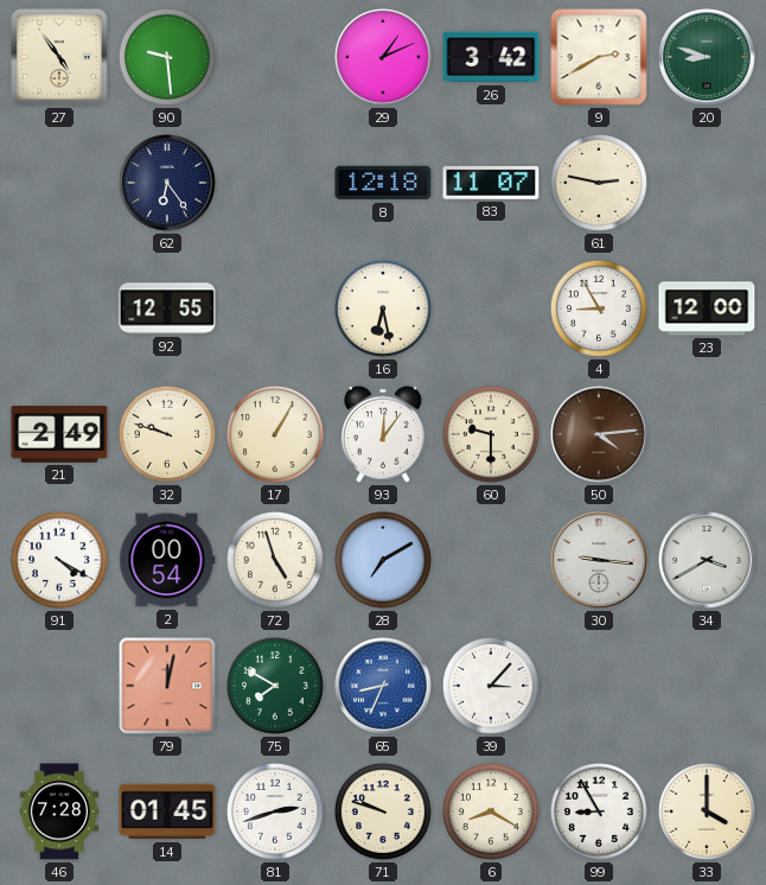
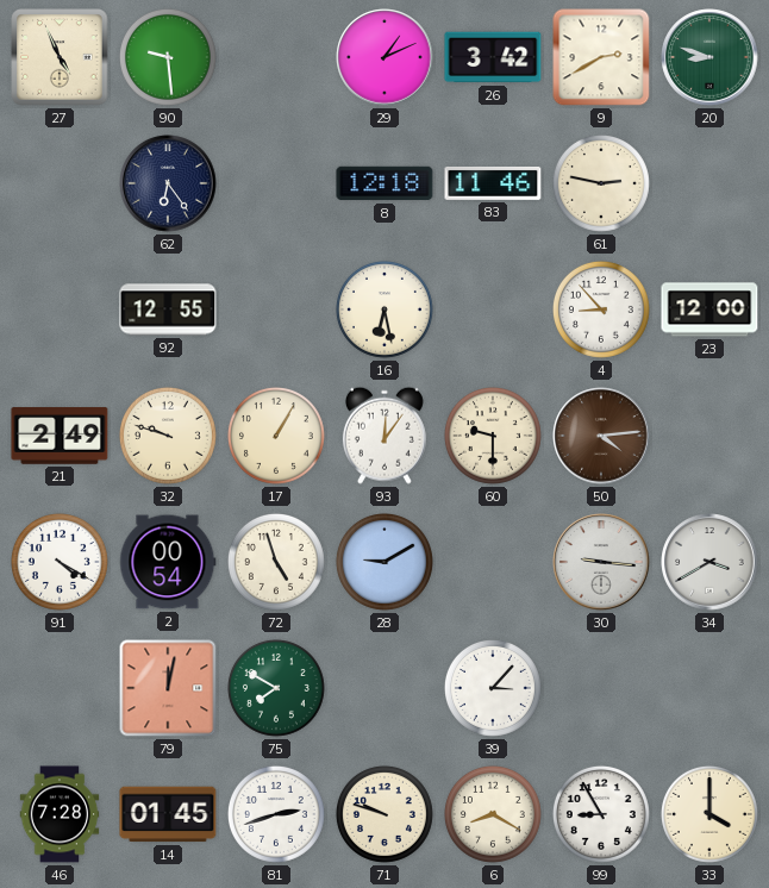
27: 4:54 -> 4:56 (60, 57)
83: 11:07 -> 11:46 (493, 183)
4: 8:55 -> 8:53 (601, 309)
28: 7:10 -> 9:10 (384, 562)
65: 8:34 -> none (383, 686)
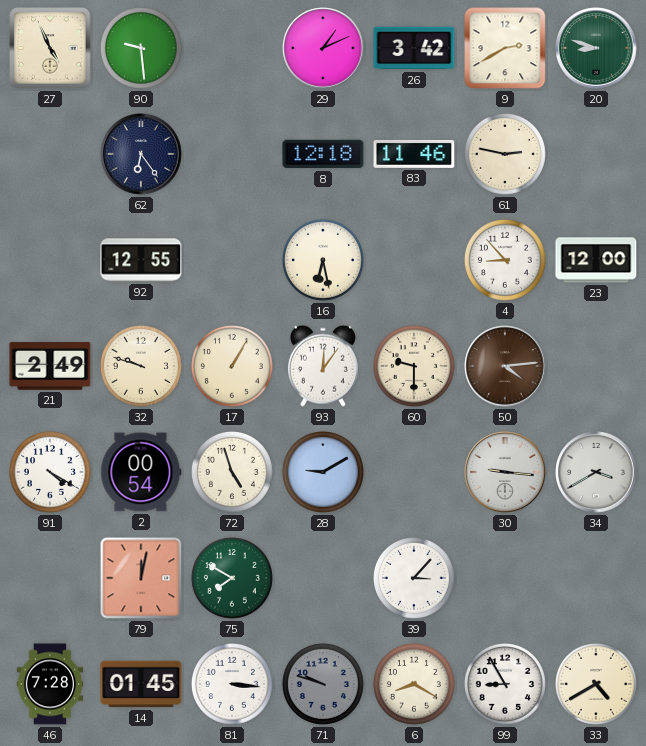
81: 2:42 -> 3:16 (232, 684)
71 dial: cream -> grey (323, 684)
33: 4:00 -> 4:40 (596, 684)
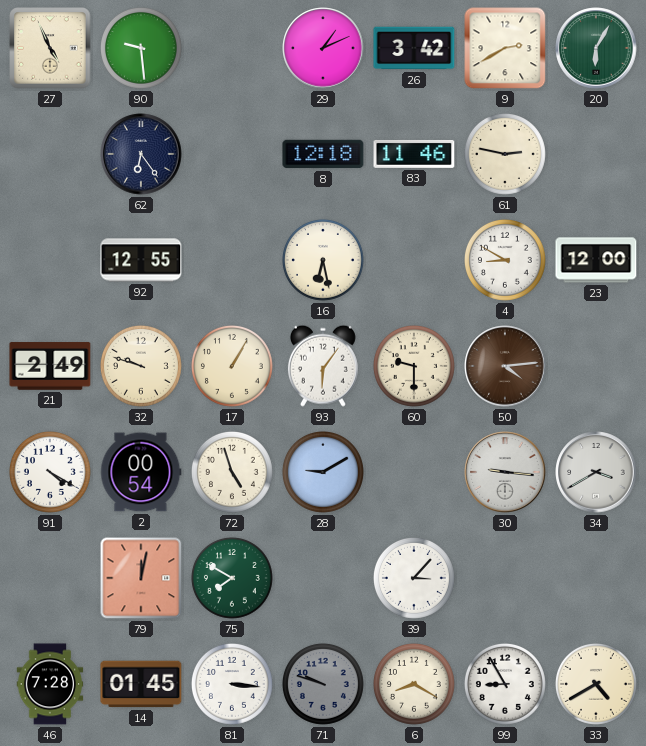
20: 8:48 -> 6:05 (596, 48)
4: 8:53 -> 8:50 (505, 260)
93: 12:06 -> 6:06 (323, 366)
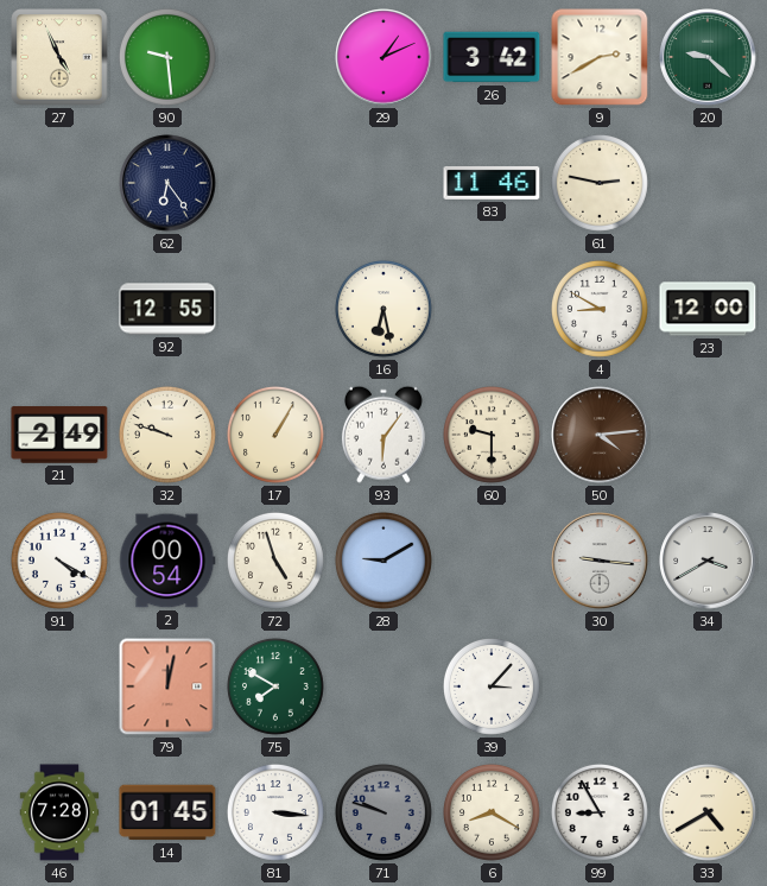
20: 6:05 -> 9:22 (708, 57)
8: 12:18 -> none (323, 154)
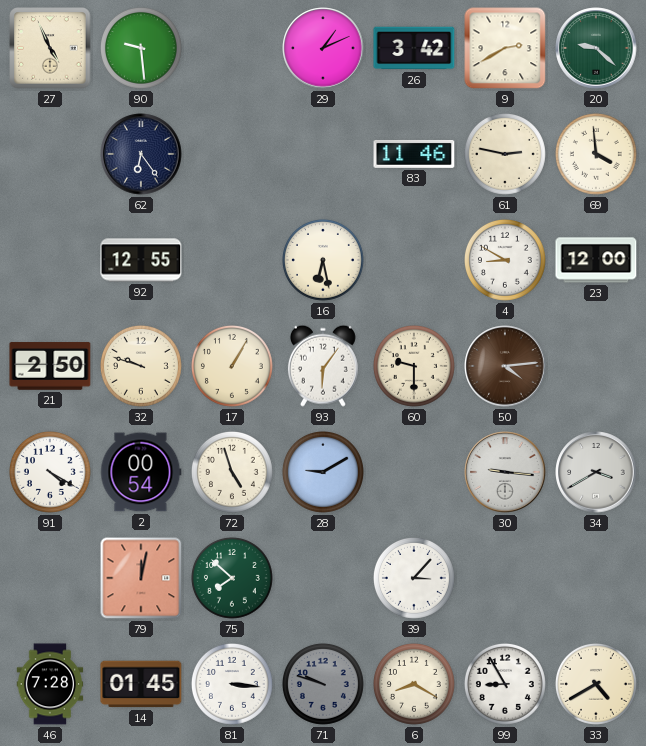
69: none -> 3:59 (596, 154)
21: 2:49 -> 2:50 (50, 366)
75: 7:50 -> 7:52 (232, 578)
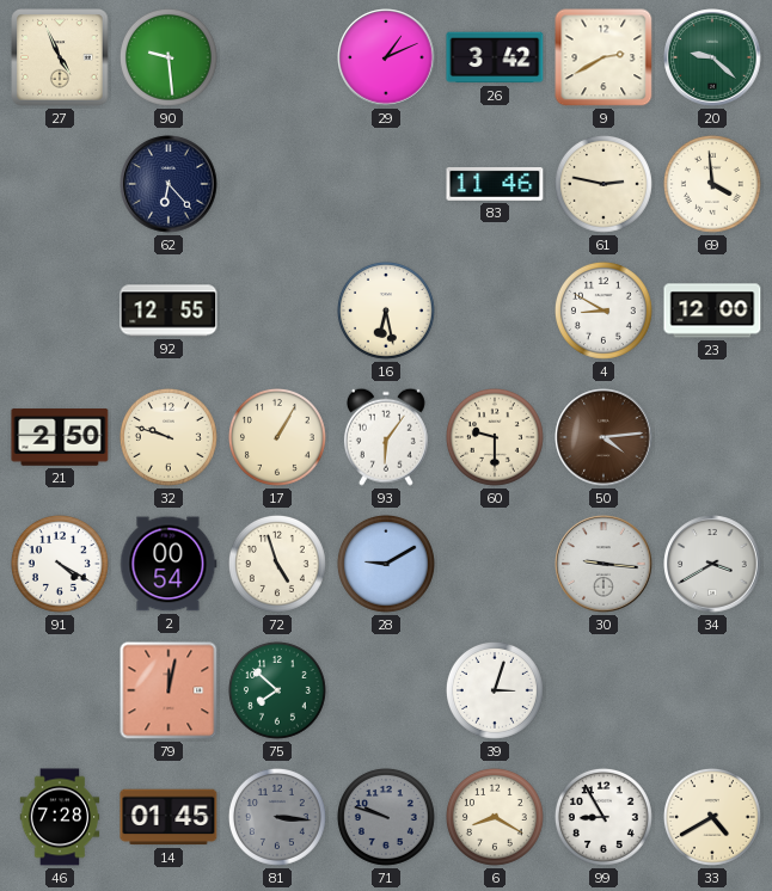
62: 6:24 -> 6:23 (169, 184)
39: 3:07 -> 3:03 (495, 690)
81 dial: white -> grey (277, 817)
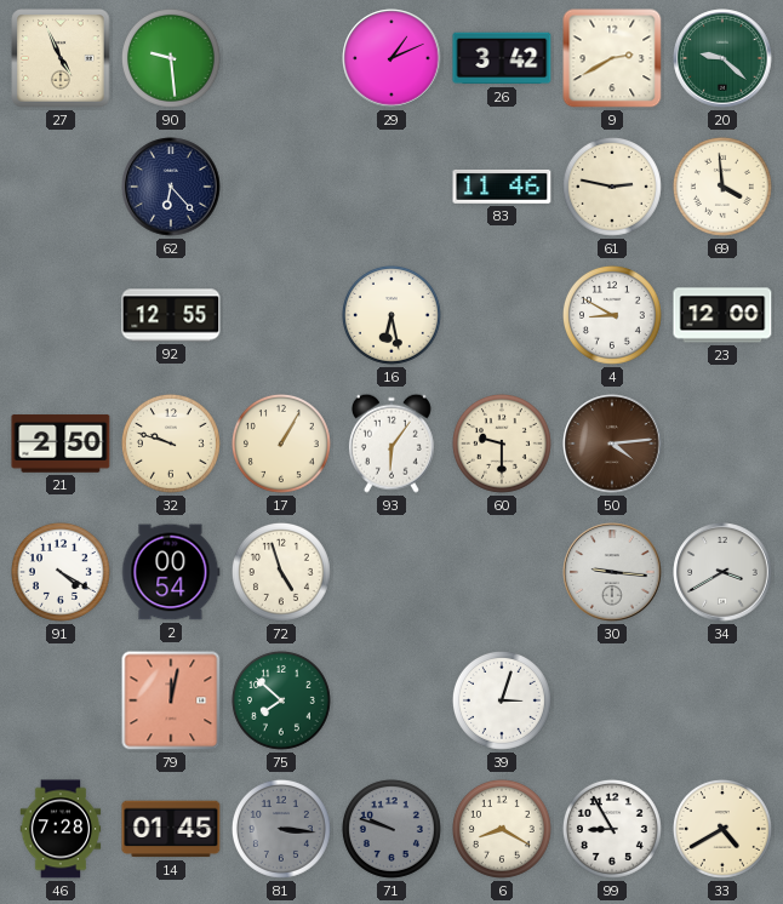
28: 9:10 -> none (386, 564)
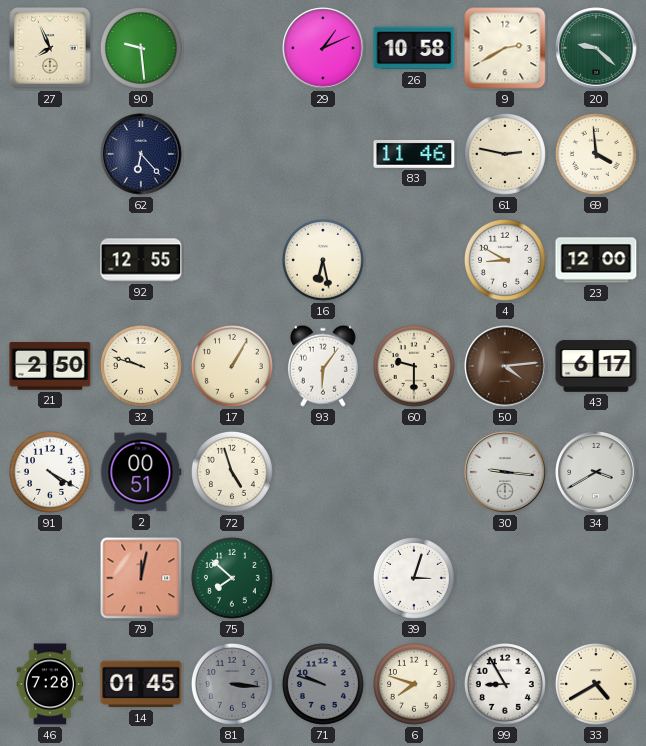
27: 4:56 -> 7:56 (50, 48)
26: 3:42 -> 10:58 (414, 48)
43: none -> 6:17 (596, 366)
2: 00:54 -> 00:51 (141, 472)
6: 8:20 -> 7:48 (414, 684)
